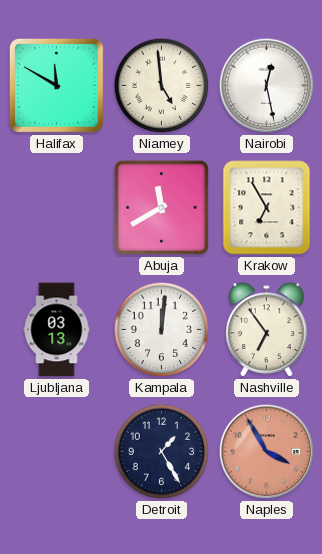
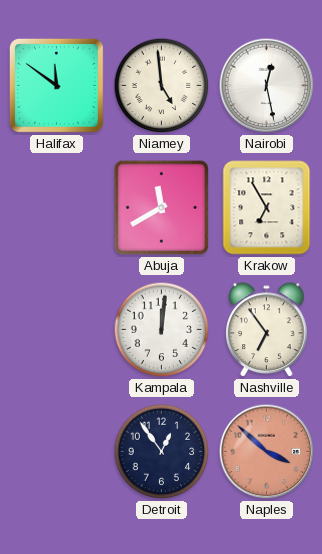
Halifax: 11:50 -> 11:51 (56, 85)
Ljubljana: 03:13 -> none (57, 330)
Detroit: 1:25 -> 12:54 (162, 452)
Naples: 3:55 -> 3:52 (267, 452)
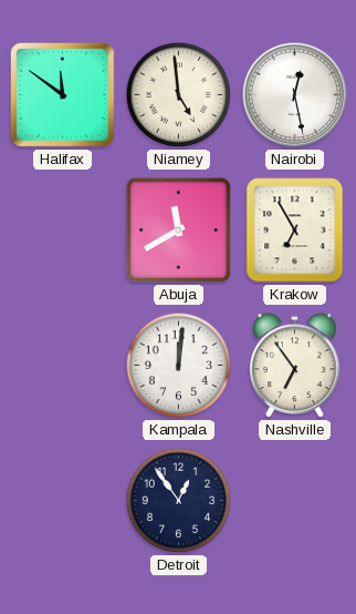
Naples: 3:52 -> none (267, 452)
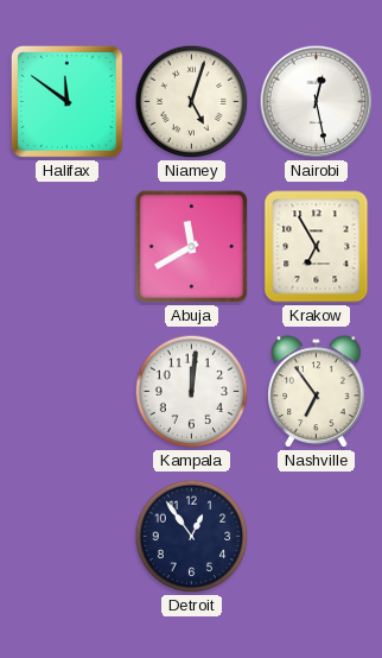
Niamey: 4:59 -> 5:03 (192, 102)
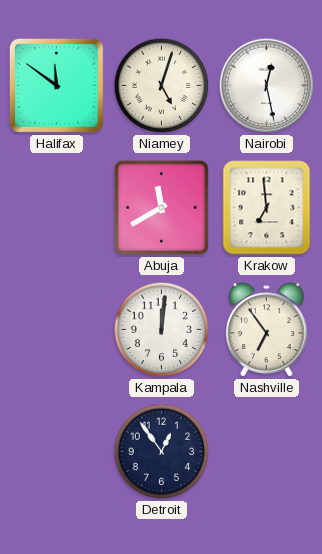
Krakow: 6:55 -> 6:59 (267, 208)
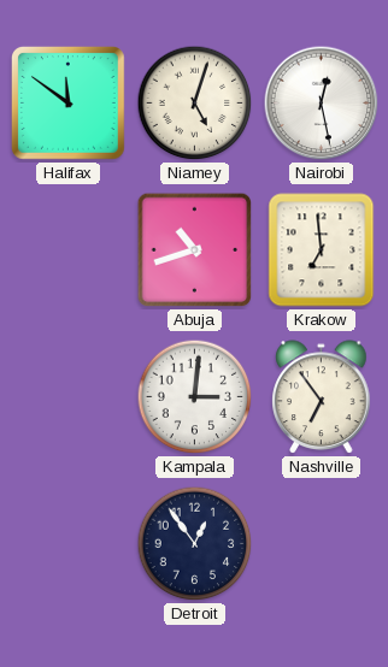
Abuja: 11:40 -> 10:42 (195, 250)
Kampala: 12:01 -> 3:01 (195, 397)
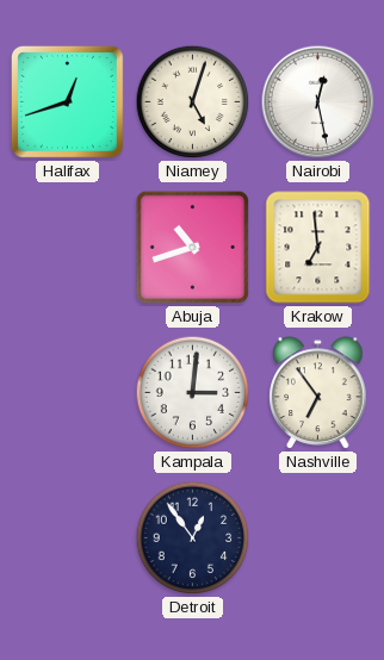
Halifax: 11:51 -> 12:42 (67, 101)
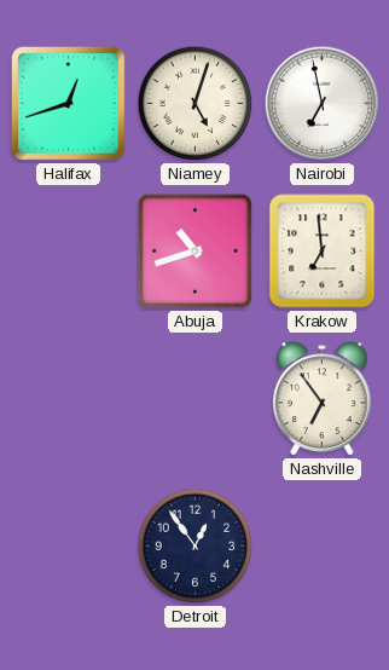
Nairobi: 12:28 -> 6:58 (323, 104)
Kampala: 3:01 -> none (193, 393)
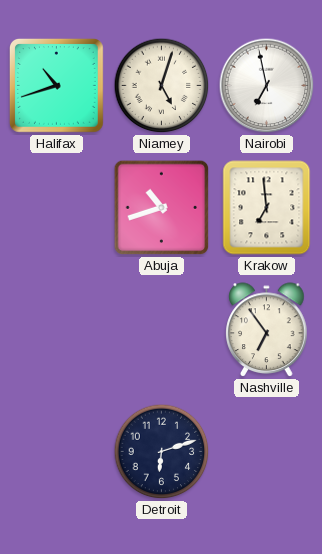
Halifax: 12:42 -> 10:42 (56, 85)
Detroit: 12:54 -> 6:12 (162, 452)
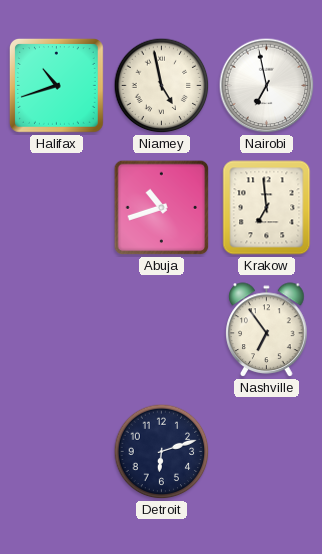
Niamey: 5:03 -> 4:58 (162, 86)
